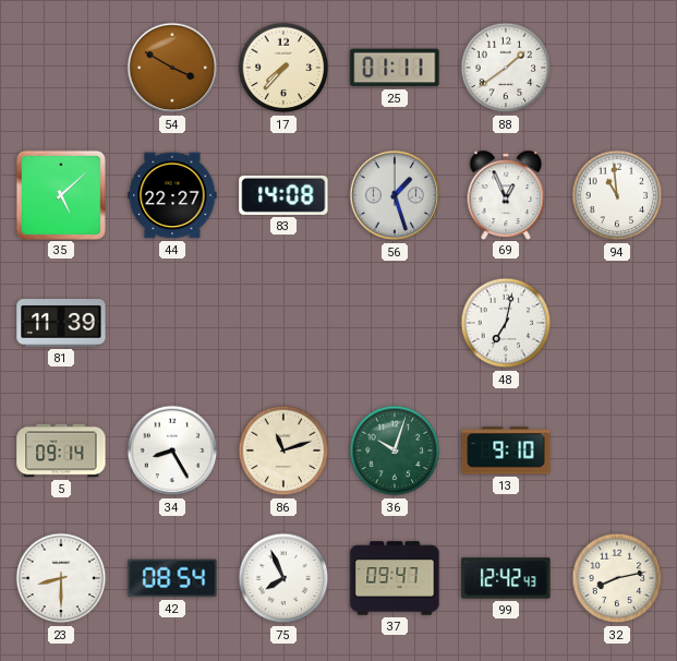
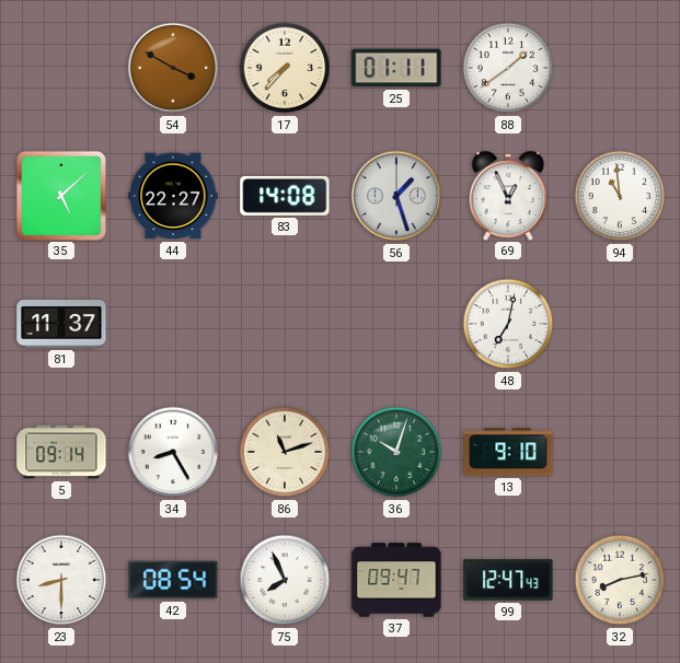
81: 11:39 -> 11:37 (61, 325)
99: 12:42 -> 12:47 (508, 580)
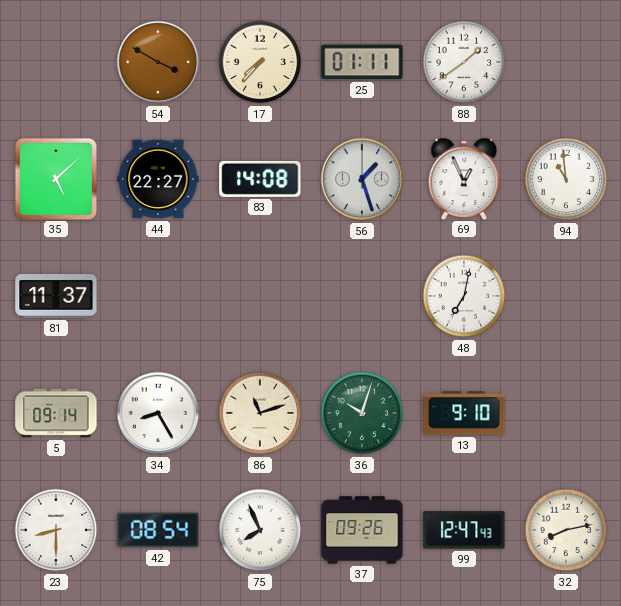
37: 09:47 -> 09:26 (362, 530)
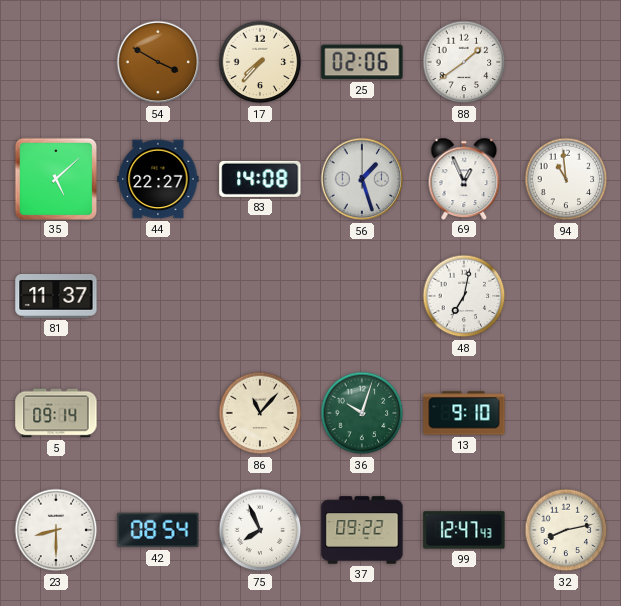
25: 01:11 -> 02:06 (362, 62)
34: 8:25 -> none (158, 413)
86: 11:12 -> 11:07 (260, 413)
37: 09:26 -> 09:22 (362, 530)
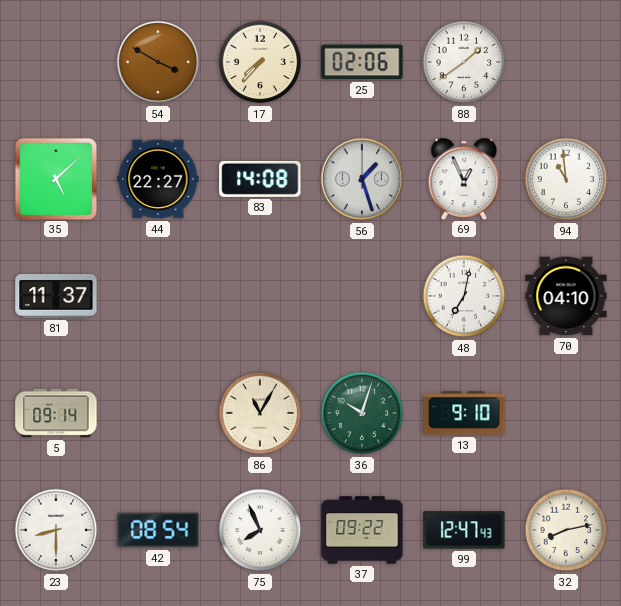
70: none -> 04:10 (566, 296)
86: 11:07 -> 11:05 (260, 413)
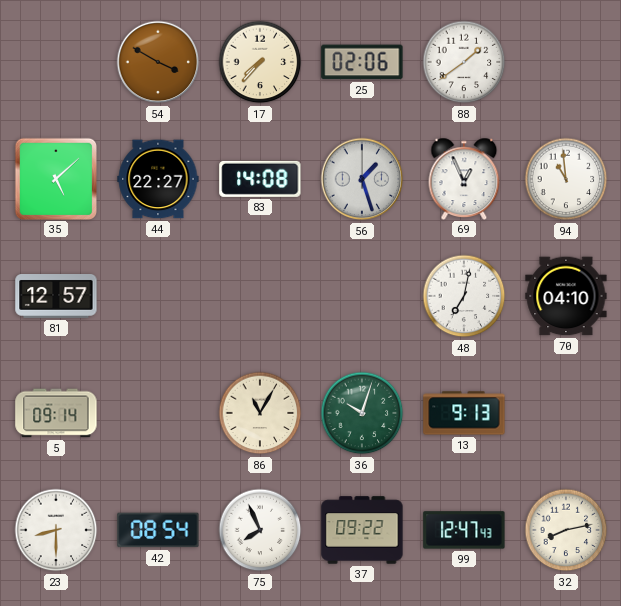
81: 11:37 -> 12:57 (56, 297)
13: 9:10 -> 9:13 (464, 413)
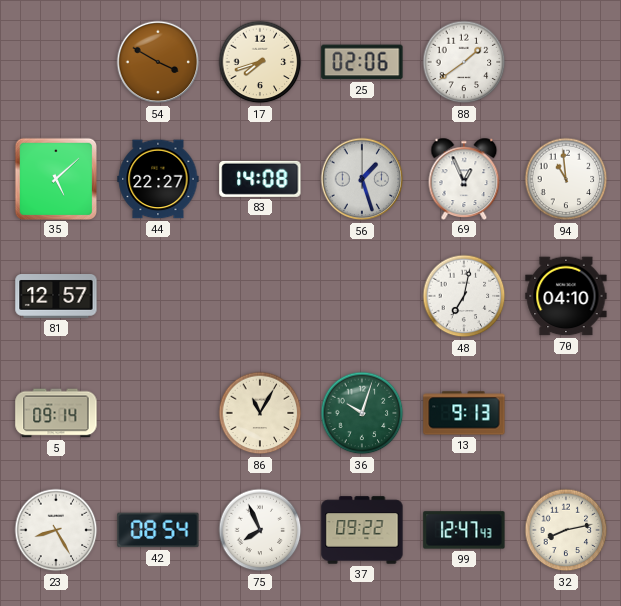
17: 7:37 -> 7:42 (260, 62)
23: 8:30 -> 8:25 (56, 530)
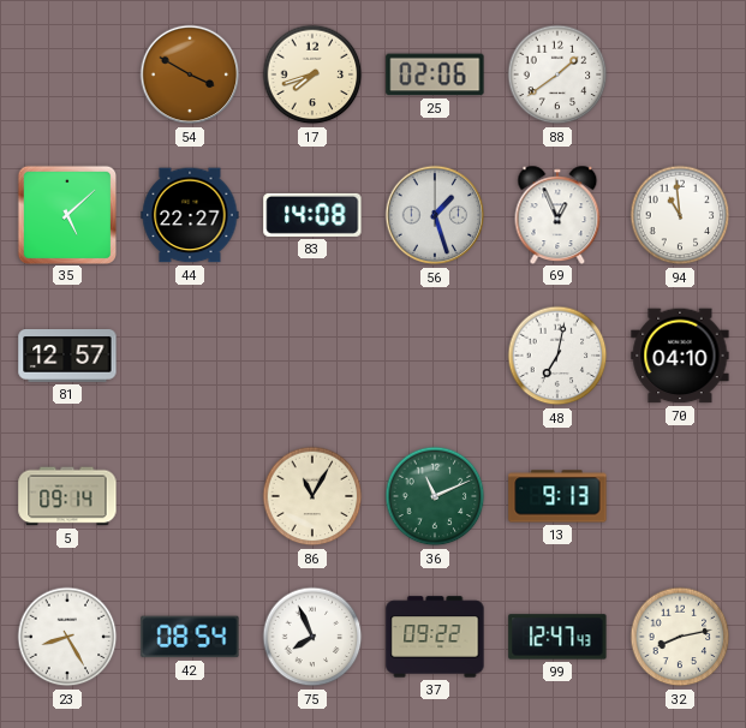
36: 10:03 -> 11:11 (435, 496)
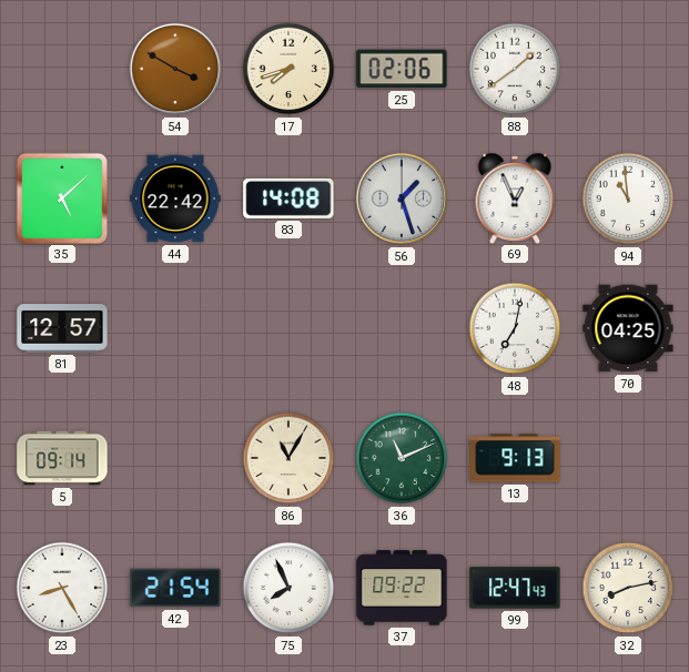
44: 22:27 -> 22:42 (175, 198)
70: 04:10 -> 04:25 (628, 328)
42: 08:54 -> 21:54 (175, 588)
